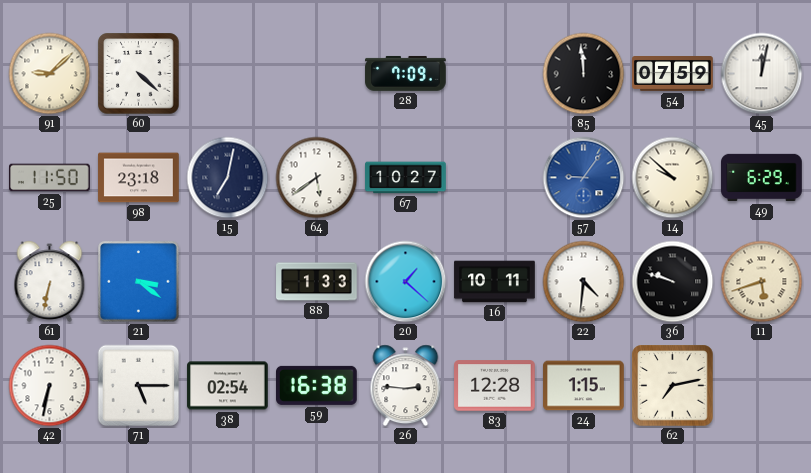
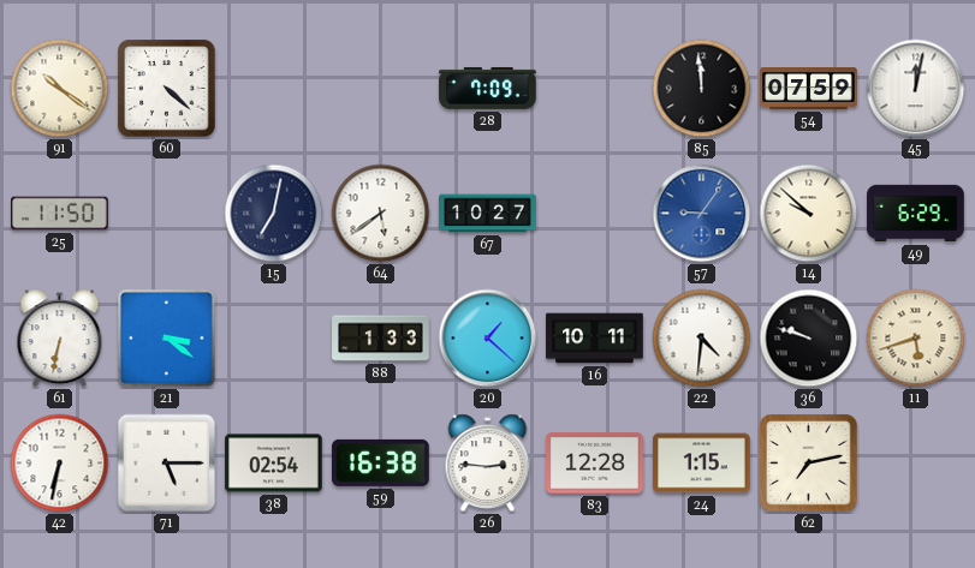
91: 9:08 -> 10:21 (60, 89)
98: 23:18 -> none (139, 178)
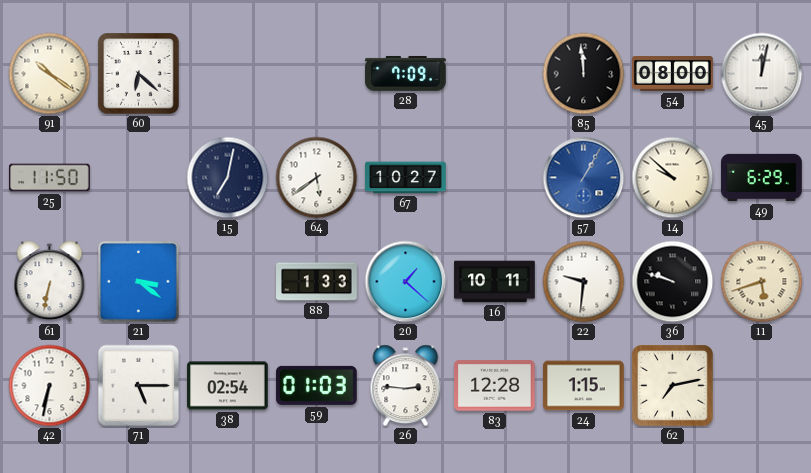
60: 4:22 -> 6:22 (139, 74)
54: 07:59 -> 08:00 (673, 74)
57: 9:06 -> 1:05 (584, 178)
22: 4:31 -> 9:31 (584, 282)
59: 16:38 -> 01:03 (317, 385)
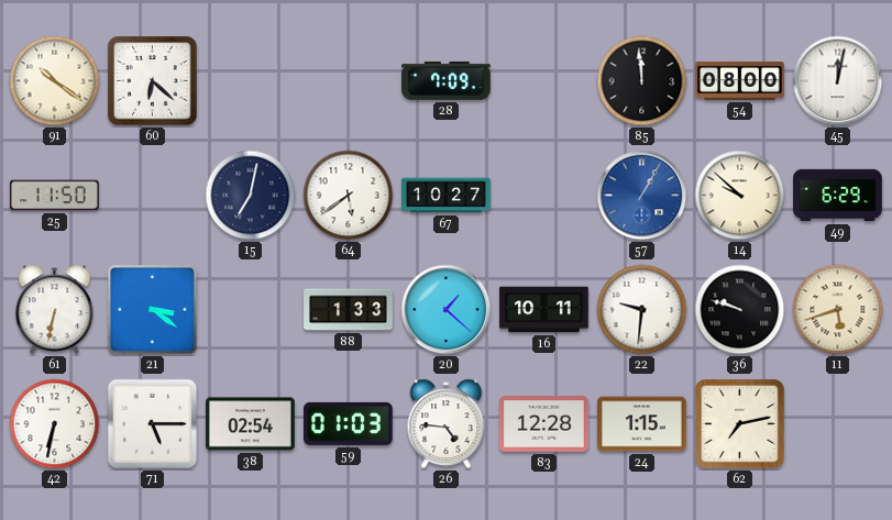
26: 2:46 -> 4:46 (447, 424)
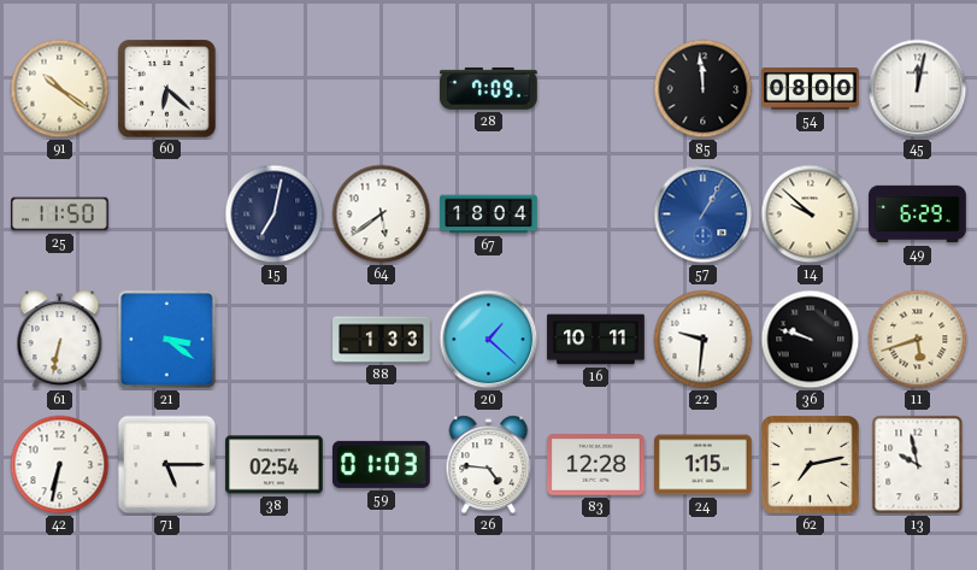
67: 10:27 -> 18:04 (489, 215)
13: none -> 9:58 (918, 465)
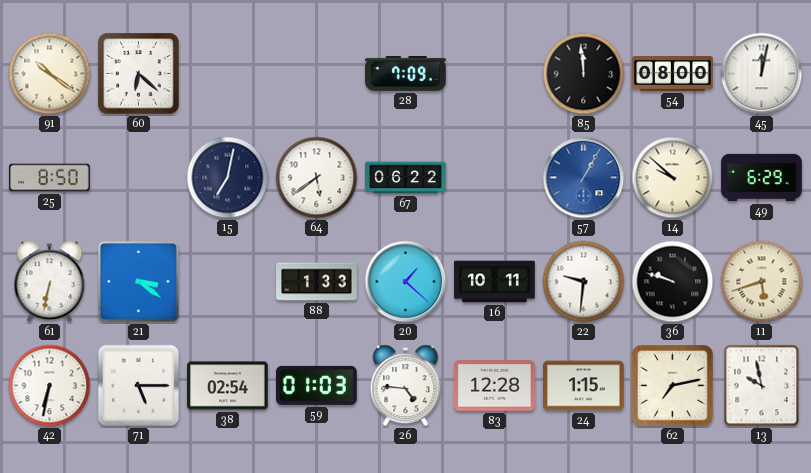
25: 11:50 -> 8:50 (50, 178)
67: 18:04 -> 06:22 (406, 178)
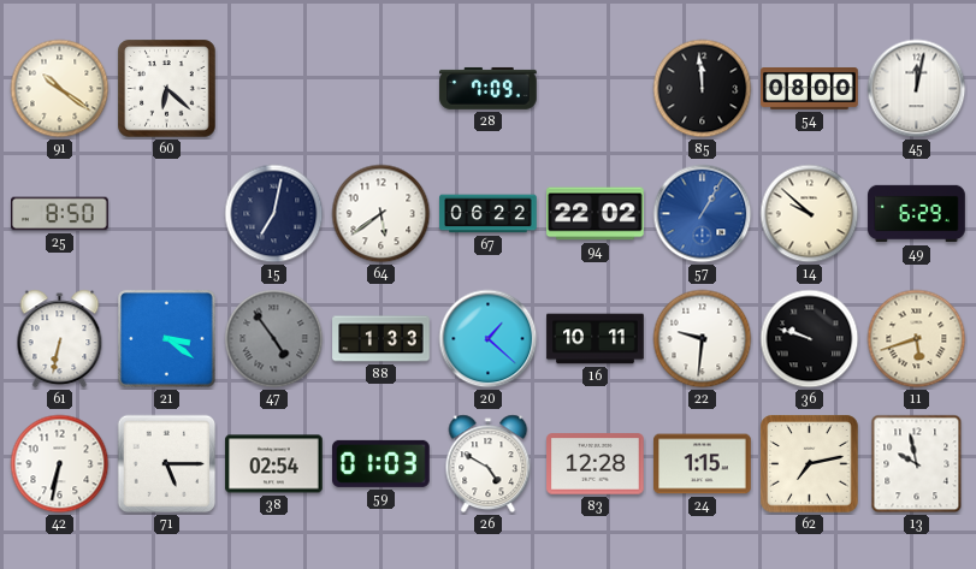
94: none -> 22:02 (596, 214)
47: none -> 4:54 (274, 339)
26: 4:46 -> 4:50 (489, 464)
